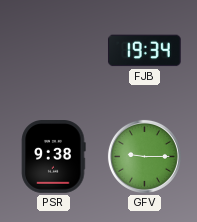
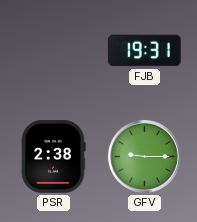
FJB: 19:34 -> 19:31 (144, 51)
PSR: 9:38 -> 2:38 (54, 157)
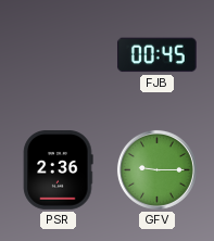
FJB: 19:31 -> 00:45 (156, 55)
PSR: 2:38 -> 2:36 (59, 170)
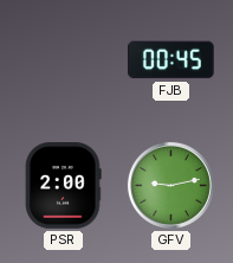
PSR: 2:36 -> 2:00 (64, 186)
GFV: 9:15 -> 9:13 (170, 185)
